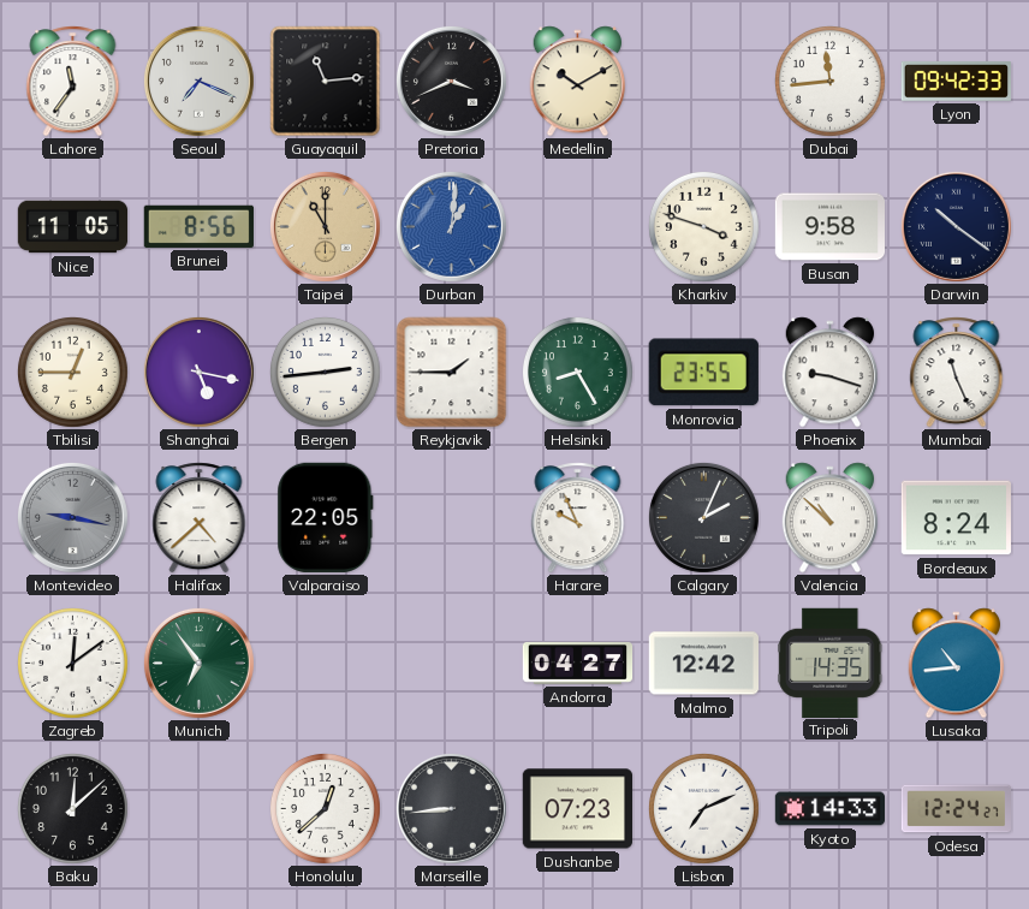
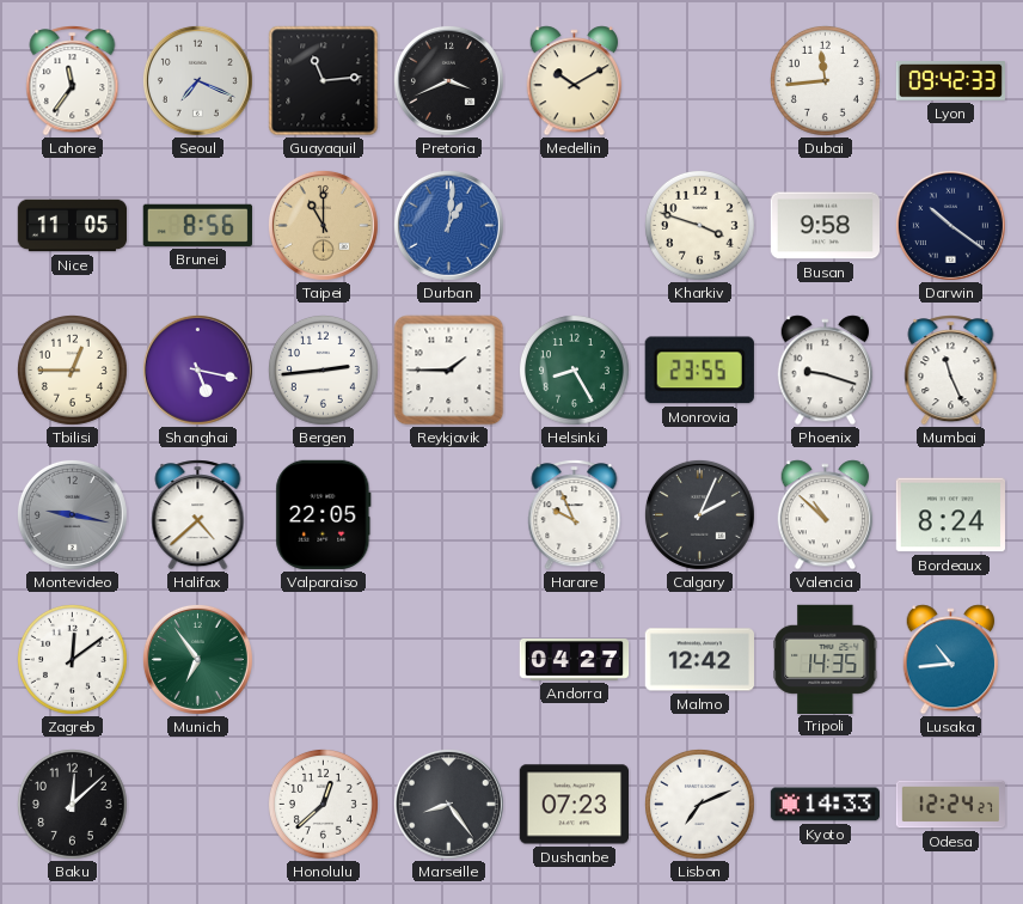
Marseille: 8:44 -> 8:24 (448, 804)
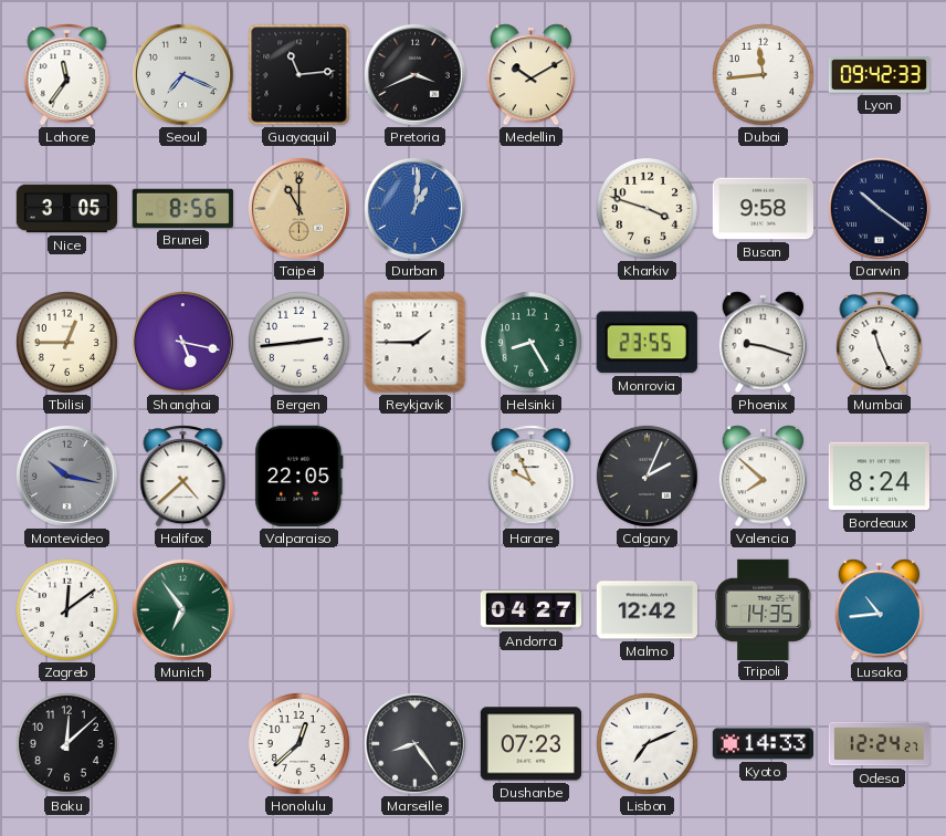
Nice: 11:05 -> 3:05 (67, 209)
Montevideo: 9:17 -> 10:17 (66, 476)
Valencia: 10:52 -> 7:52 (764, 477)
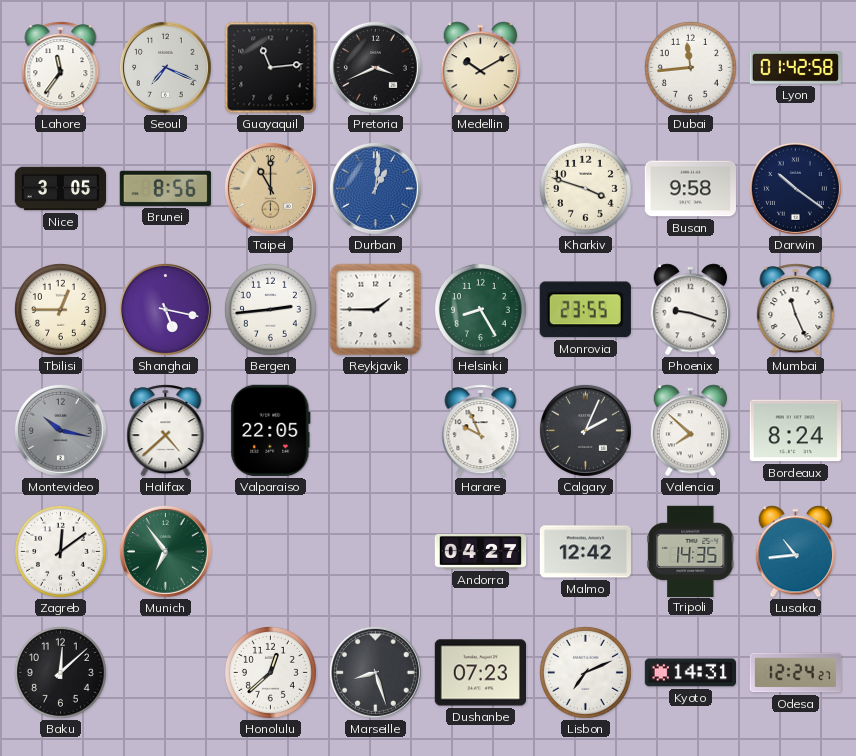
Lyon: 09:42 -> 01:42 (795, 68)
Marseille: 8:24 -> 8:27 (375, 672)
Kyoto: 14:33 -> 14:31 (690, 673)
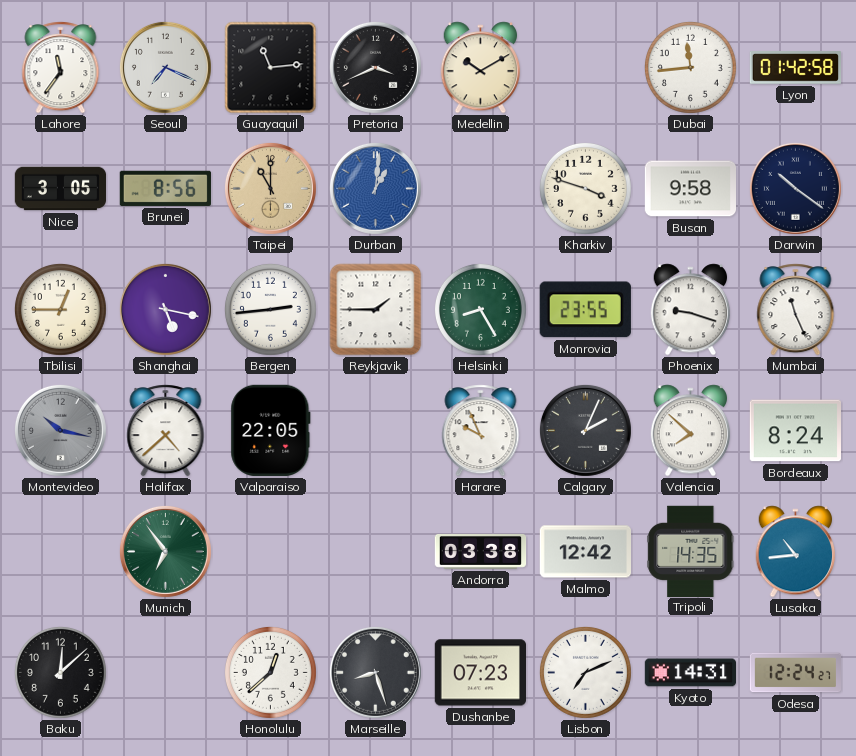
Zagreb: 12:09 -> none (60, 551)
Andorra: 04:27 -> 03:38 (481, 552)
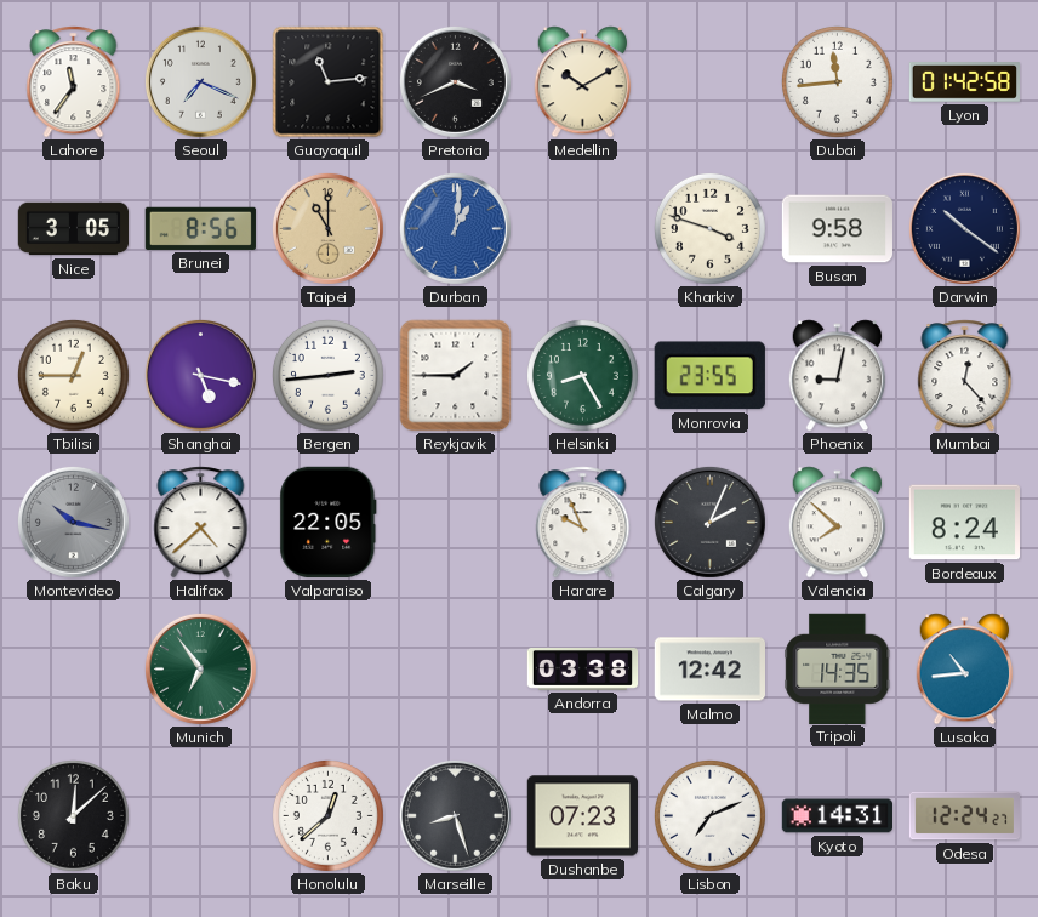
Phoenix: 9:18 -> 9:02 (838, 376)
Mumbai: 11:26 -> 12:23 (965, 376)
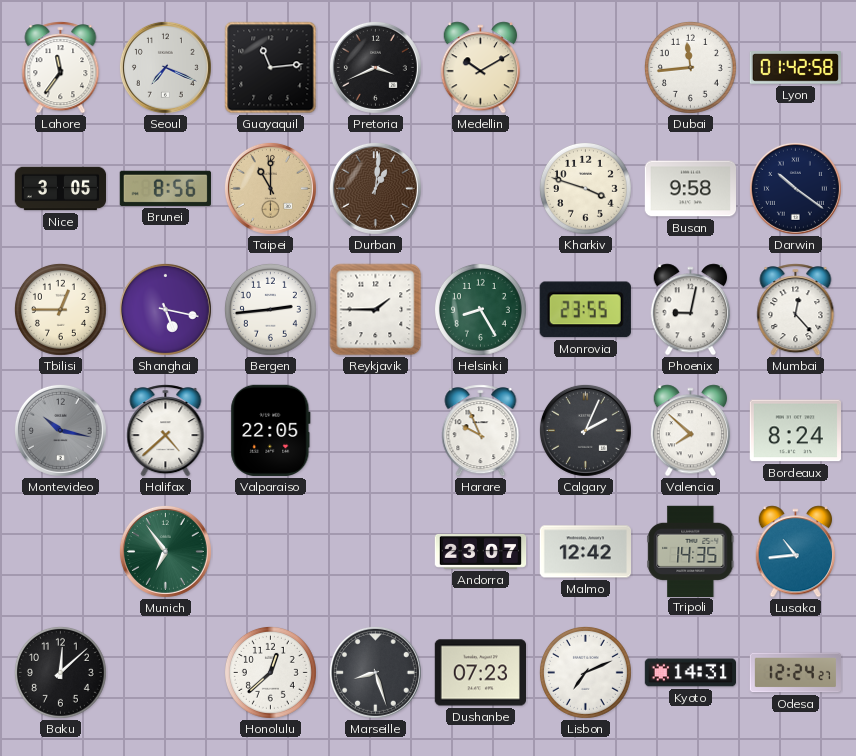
Durban dial: blue -> brown (375, 188)
Andorra: 03:38 -> 23:07 (481, 552)
